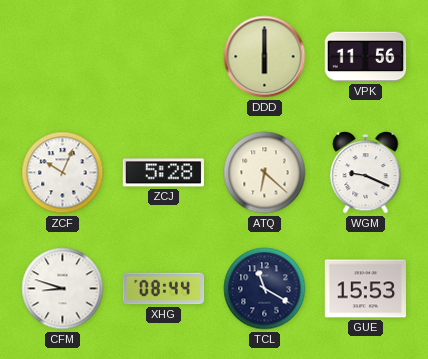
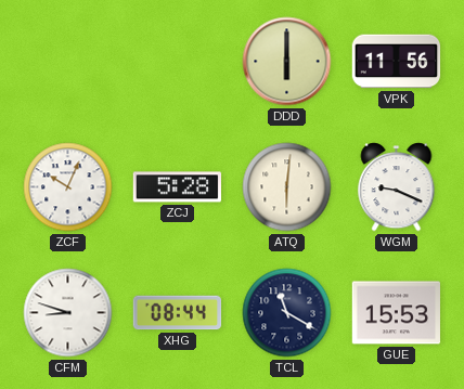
ATQ: 6:22 -> 6:01 (287, 187)
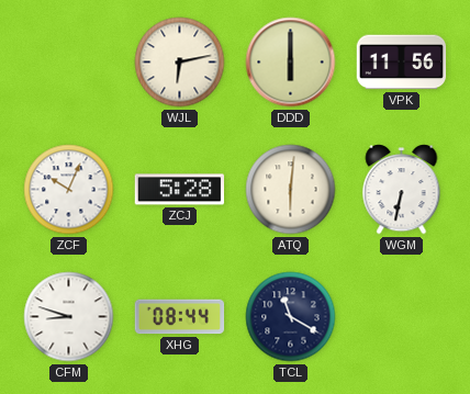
WJL: none -> 6:13 (180, 63)
WGM: 9:19 -> 6:32 (402, 190)
GUE: 15:53 -> none (397, 313)
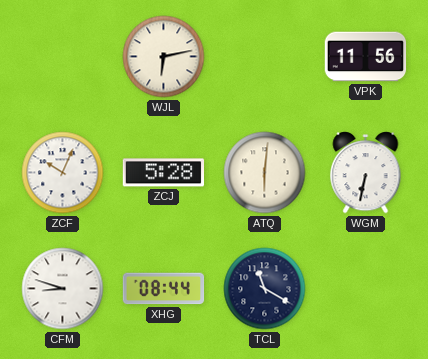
DDD: 6:00 -> none (291, 63)
